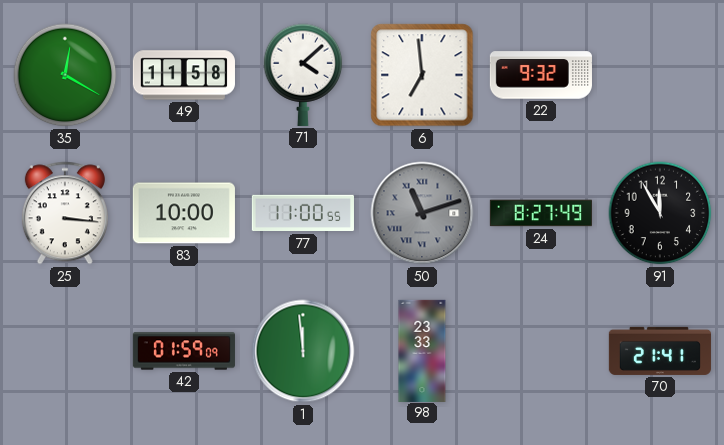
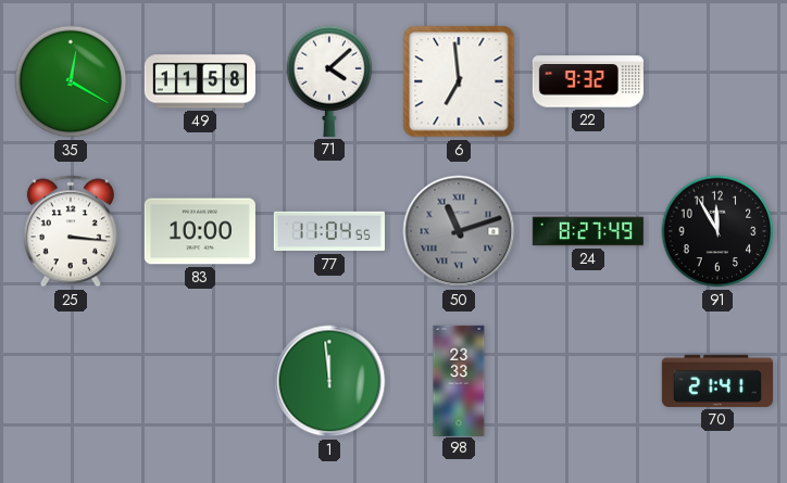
77: 11:00 -> 11:04 (329, 231)
42: 01:59 -> none (184, 351)
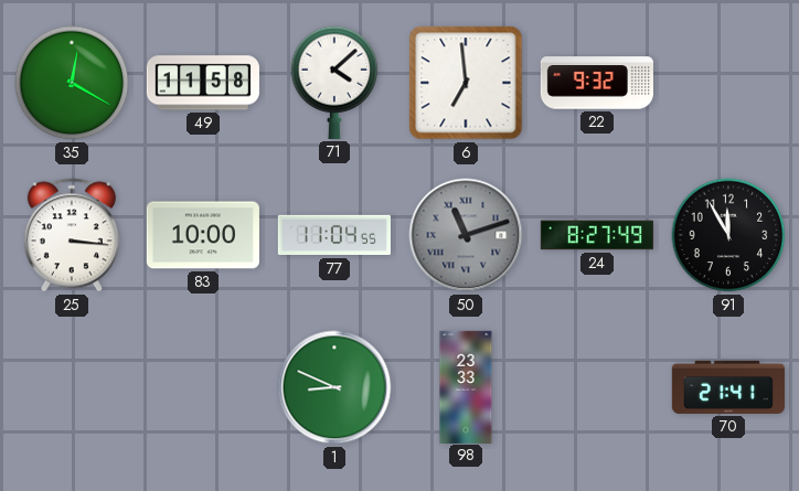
1: 11:59 -> 8:49 (334, 387)
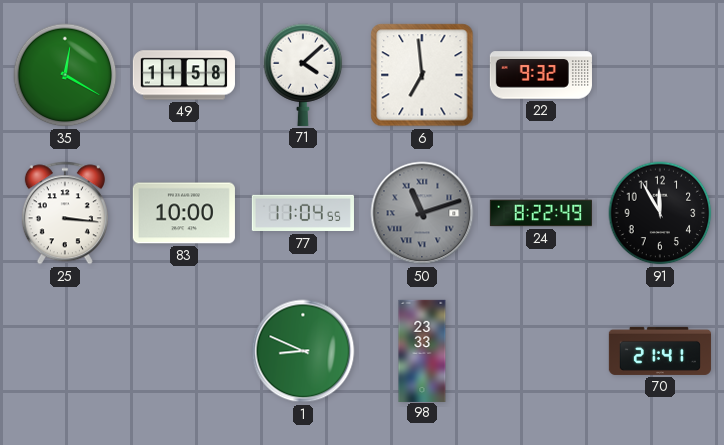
24: 8:27 -> 8:22 (540, 213)
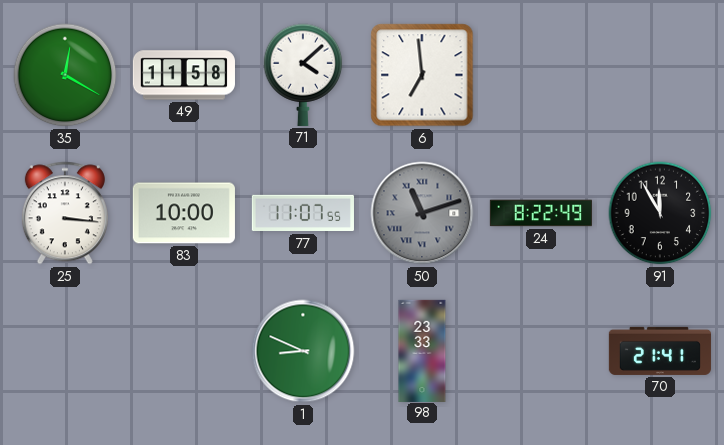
22: 9:32 -> none (541, 75)
77: 11:04 -> 11:07 (303, 213)
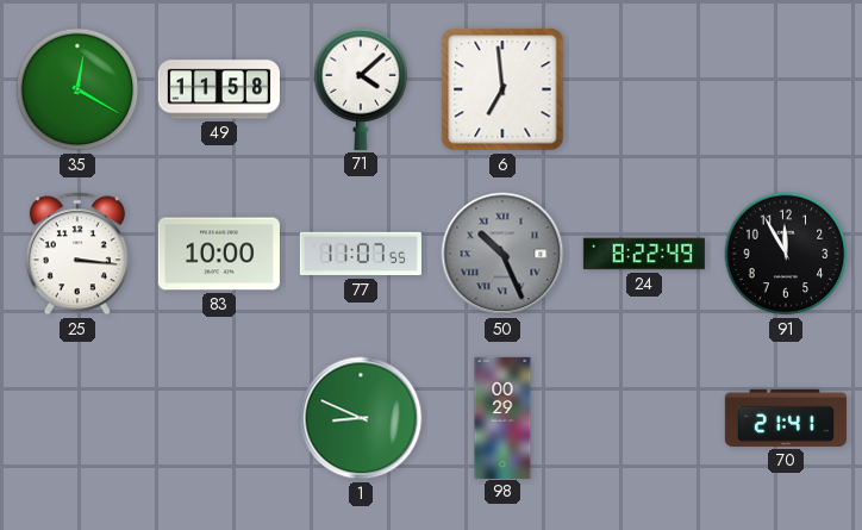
50: 11:12 -> 10:26 (502, 254)
98: 23:33 -> 00:29 (502, 417)
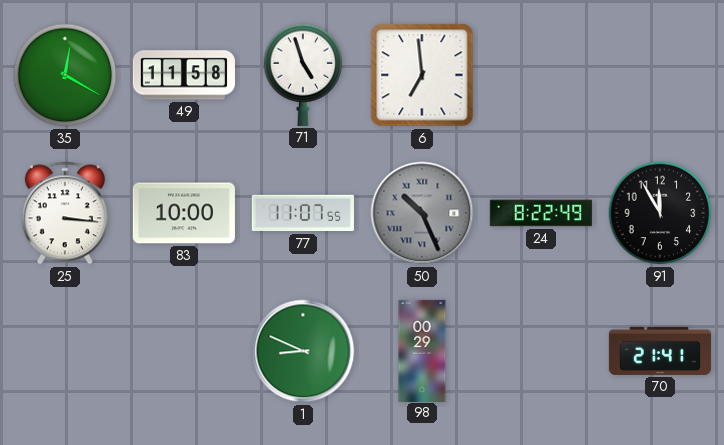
71: 4:08 -> 4:57 (303, 75)
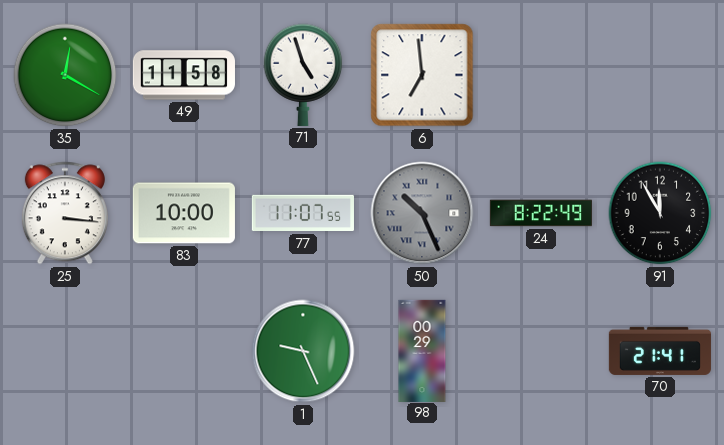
1: 8:49 -> 9:26 (303, 351)
